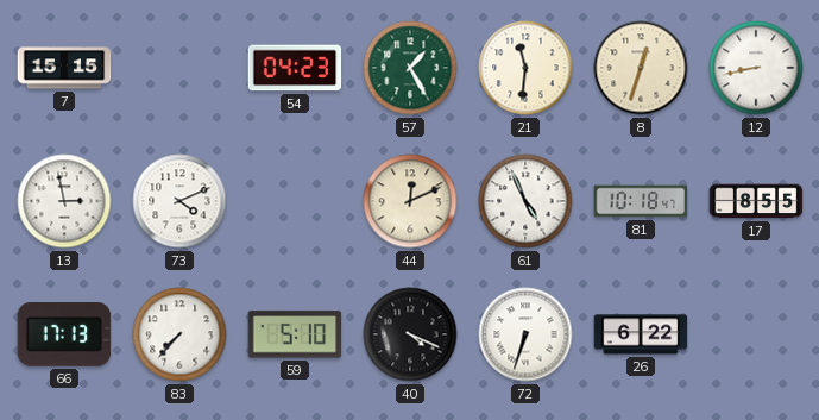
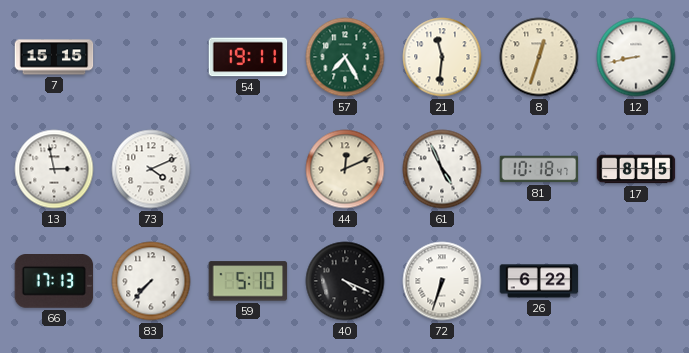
54: 04:23 -> 19:11 (248, 57)
57: 1:25 -> 7:25 (345, 57)
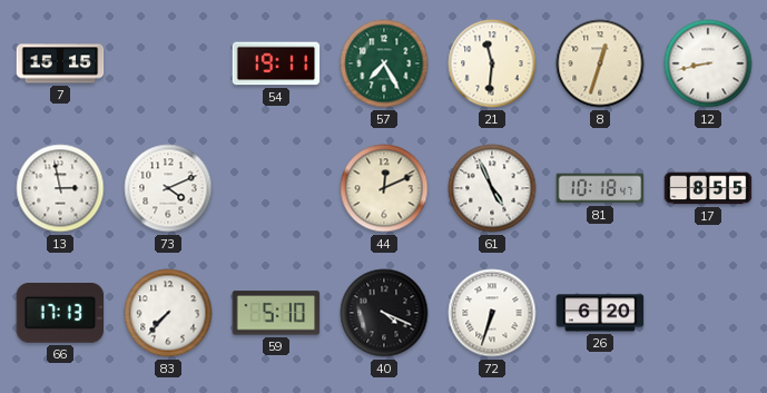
26: 6:22 -> 6:20 (600, 313)
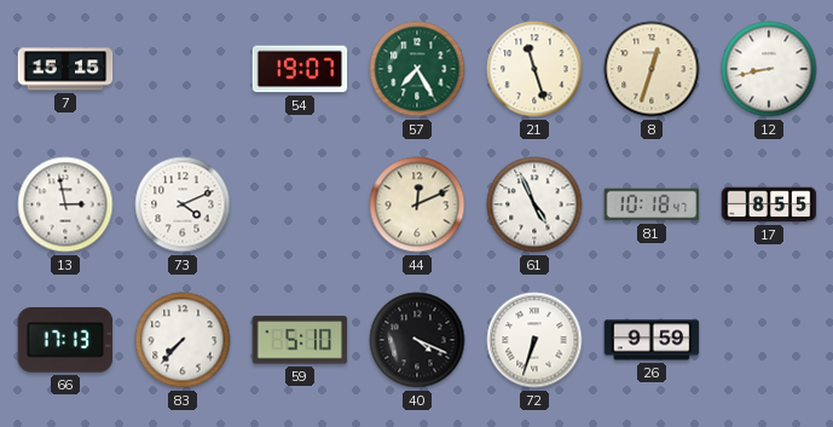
54: 19:11 -> 19:07 (300, 69)
21: 11:31 -> 11:27 (534, 69)
26: 6:20 -> 9:59 (652, 340)
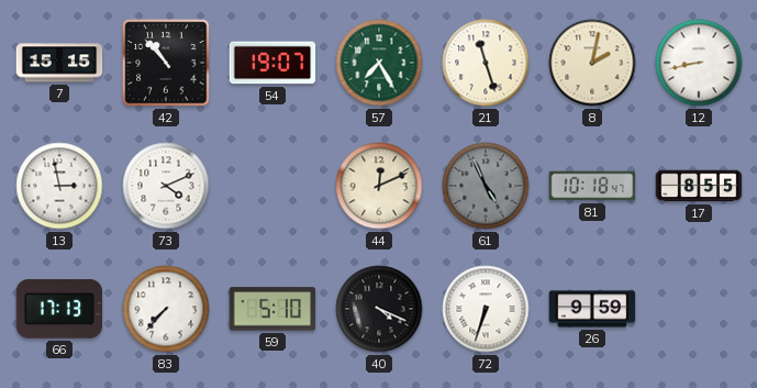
42: none -> 10:53 (166, 63)
8: 12:33 -> 2:02 (592, 63)
61 dial: white -> grey (486, 186)
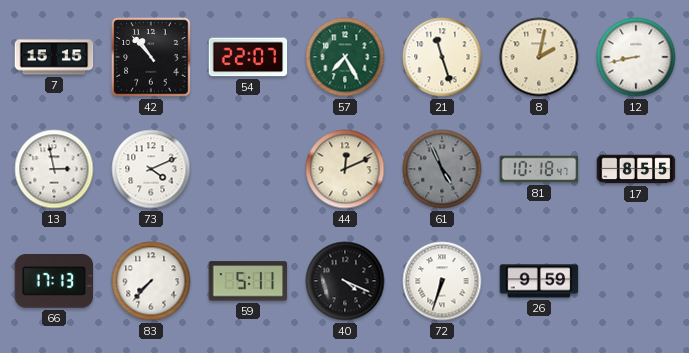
54: 19:07 -> 22:07 (248, 57)
59: 5:10 -> 5:11 (248, 281)
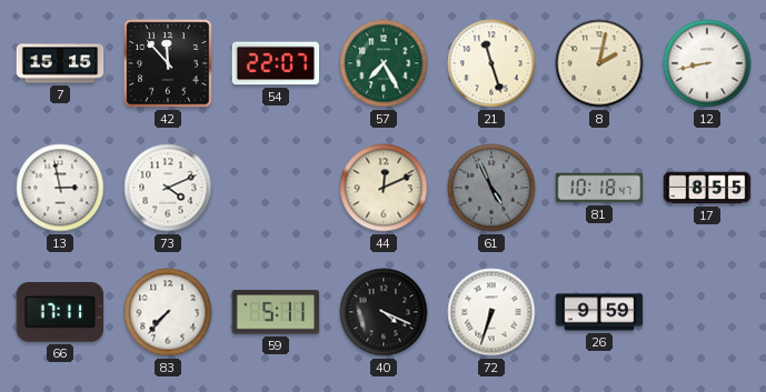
42: 10:53 -> 11:53 (168, 63)
66: 17:13 -> 17:11 (60, 313)
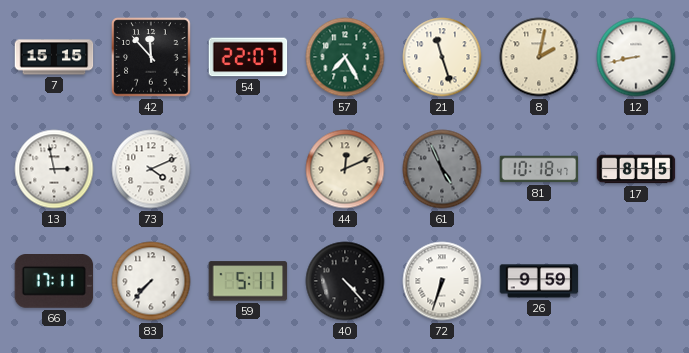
40: 4:19 -> 4:23 (345, 281)
